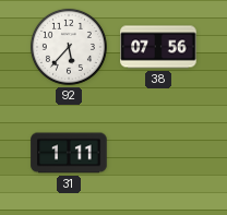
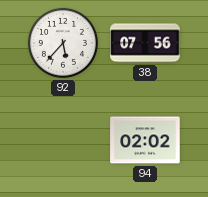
31: 1:11 -> none (69, 153)
94: none -> 02:02 (145, 140)
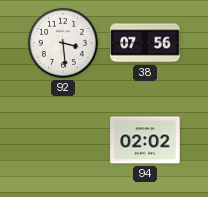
92: 5:37 -> 3:29 (63, 43)
